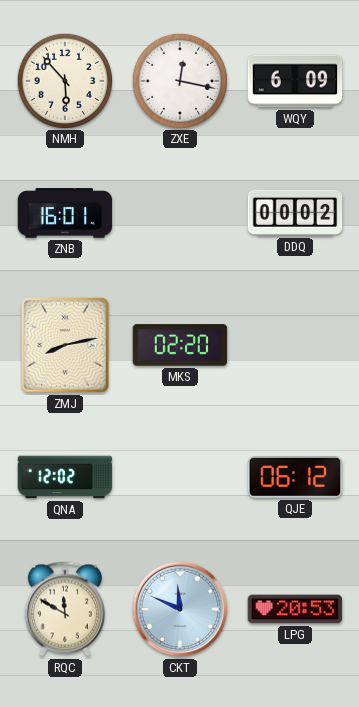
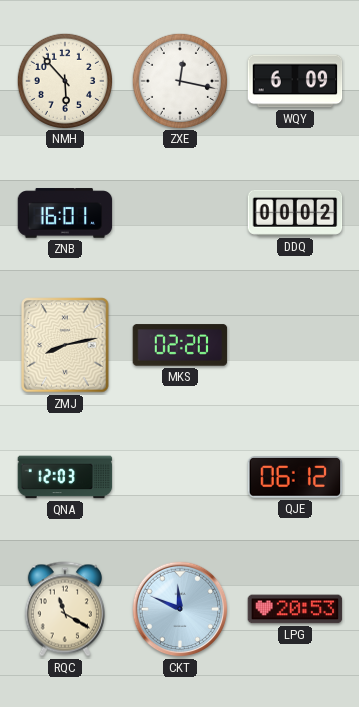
QNA: 12:02 -> 12:03 (65, 477)
RQC: 11:50 -> 11:20 (65, 609)
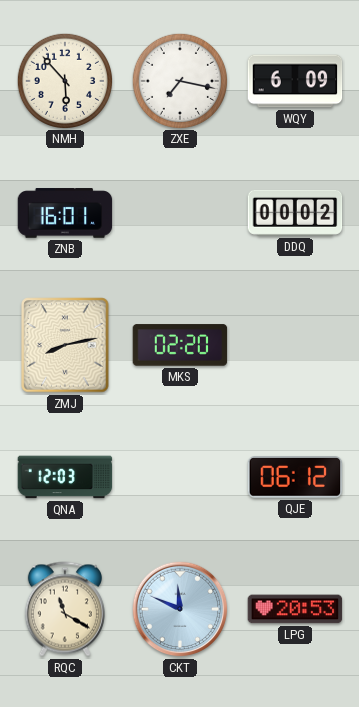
ZXE: 12:17 -> 7:17 (179, 80)
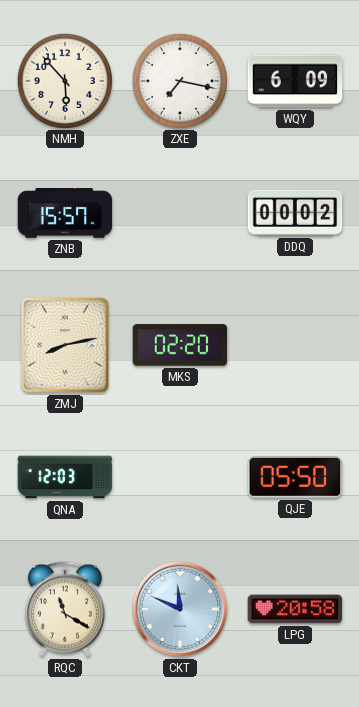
ZNB: 16:01 -> 15:57 (65, 213)
QJE: 06:12 -> 05:50 (295, 478)
LPG: 20:53 -> 20:58 (295, 609)
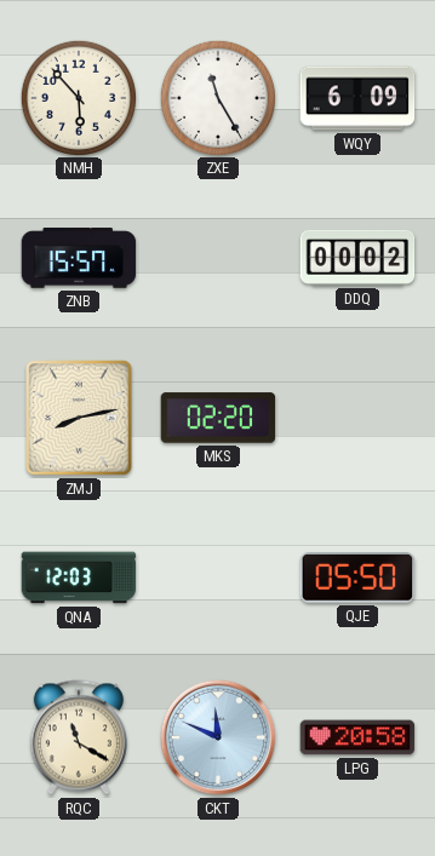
ZXE: 7:17 -> 11:25 (217, 97)
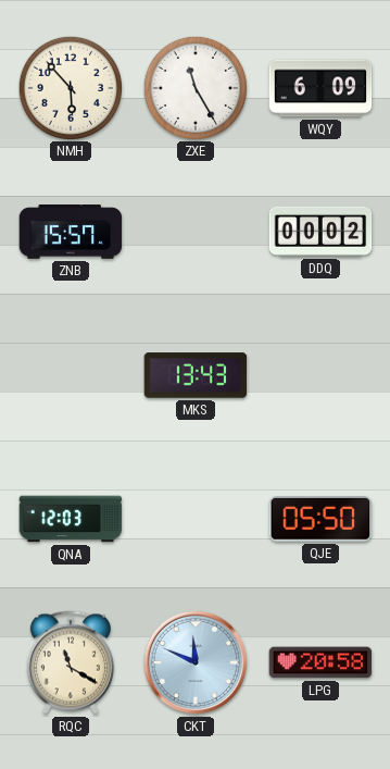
ZMJ: 8:13 -> none (79, 418)
MKS: 02:20 -> 13:43 (196, 375)
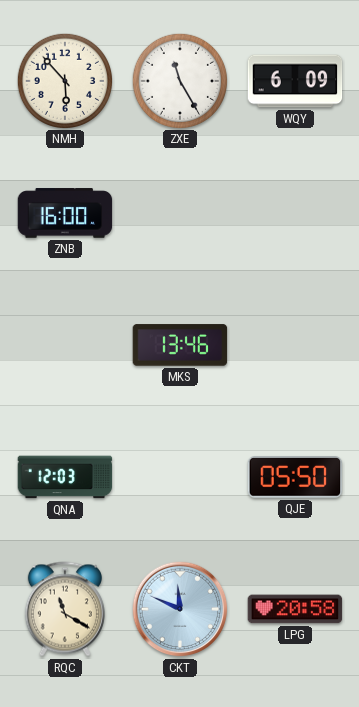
ZNB: 15:57 -> 16:00 (65, 213)
DDQ: 00:02 -> none (320, 232)
MKS: 13:43 -> 13:46 (180, 345)
